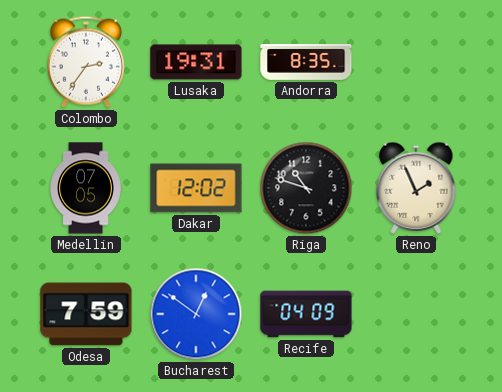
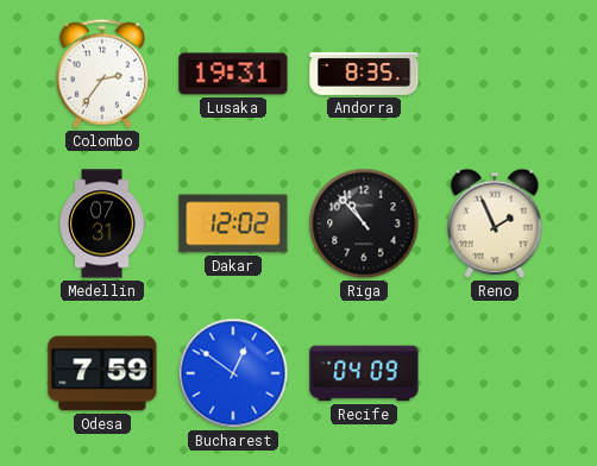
Medellin: 07:05 -> 07:31 (102, 223)
Riga: 10:48 -> 10:53 (364, 223)
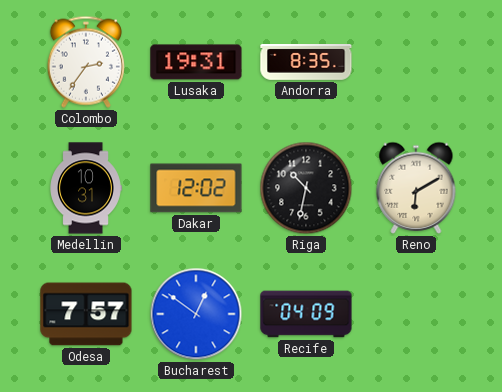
Medellin: 07:31 -> 10:31 (86, 188)
Riga: 10:53 -> 10:32 (306, 188)
Reno: 1:56 -> 6:10 (416, 188)
Odesa: 7:59 -> 7:57 (86, 314)
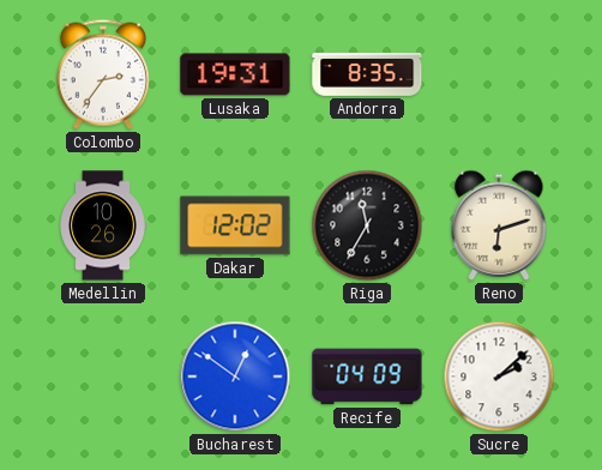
Medellin: 10:31 -> 10:26 (103, 225)
Riga: 10:32 -> 11:35 (367, 225)
Reno: 6:10 -> 6:12 (499, 225)
Odesa: 7:57 -> none (86, 314)
Sucre: none -> 2:08 (499, 376)
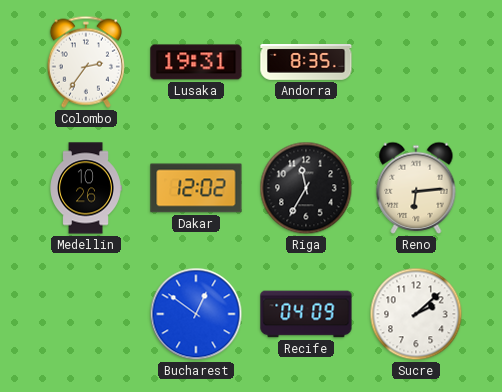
Reno: 6:12 -> 6:14 (416, 188)
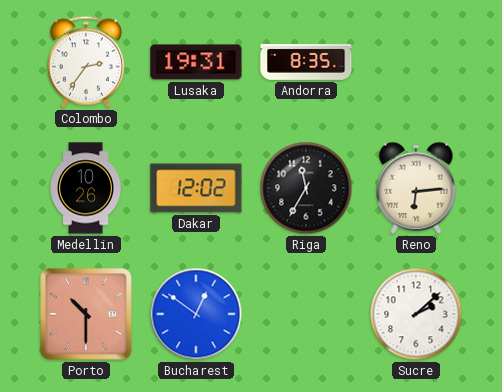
Porto: none -> 10:30 (86, 314)
Recife: 04:09 -> none (306, 314)
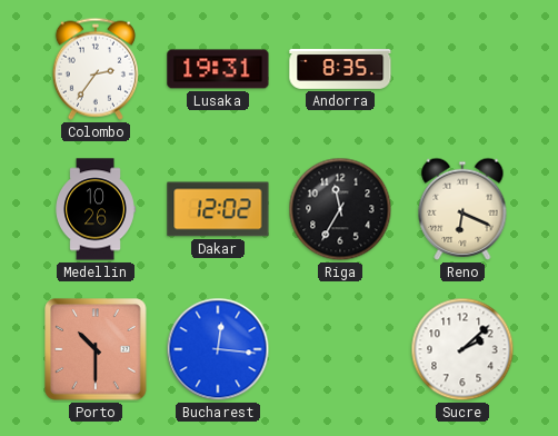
Reno: 6:14 -> 6:19 (462, 209)
Bucharest: 12:51 -> 12:16 (218, 349)
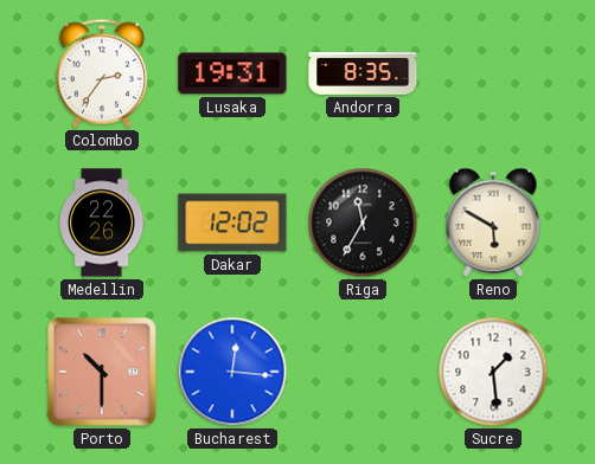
Medellin: 10:26 -> 22:26 (102, 223)
Reno: 6:19 -> 5:50 (493, 223)
Sucre: 2:08 -> 1:29 (493, 372)
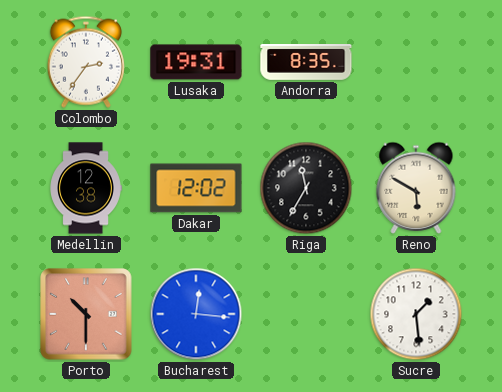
Medellin: 22:26 -> 12:38 (86, 188)
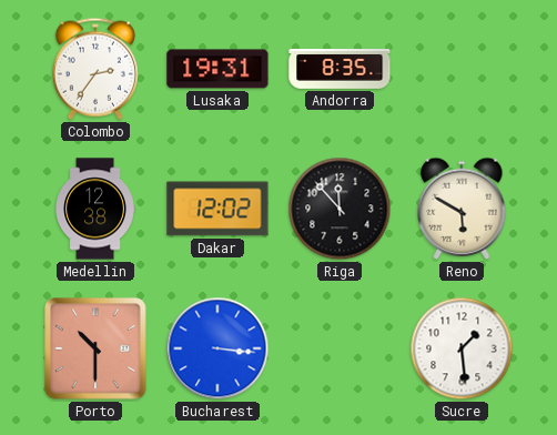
Riga: 11:35 -> 11:53 (340, 209)
Bucharest: 12:16 -> 3:16 (217, 348)
